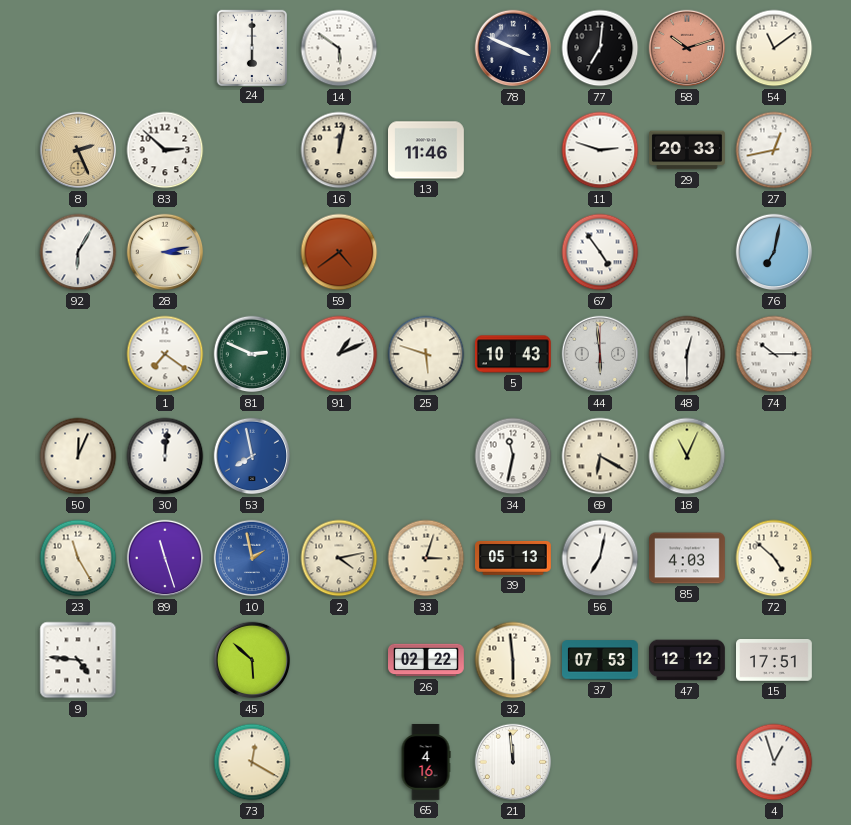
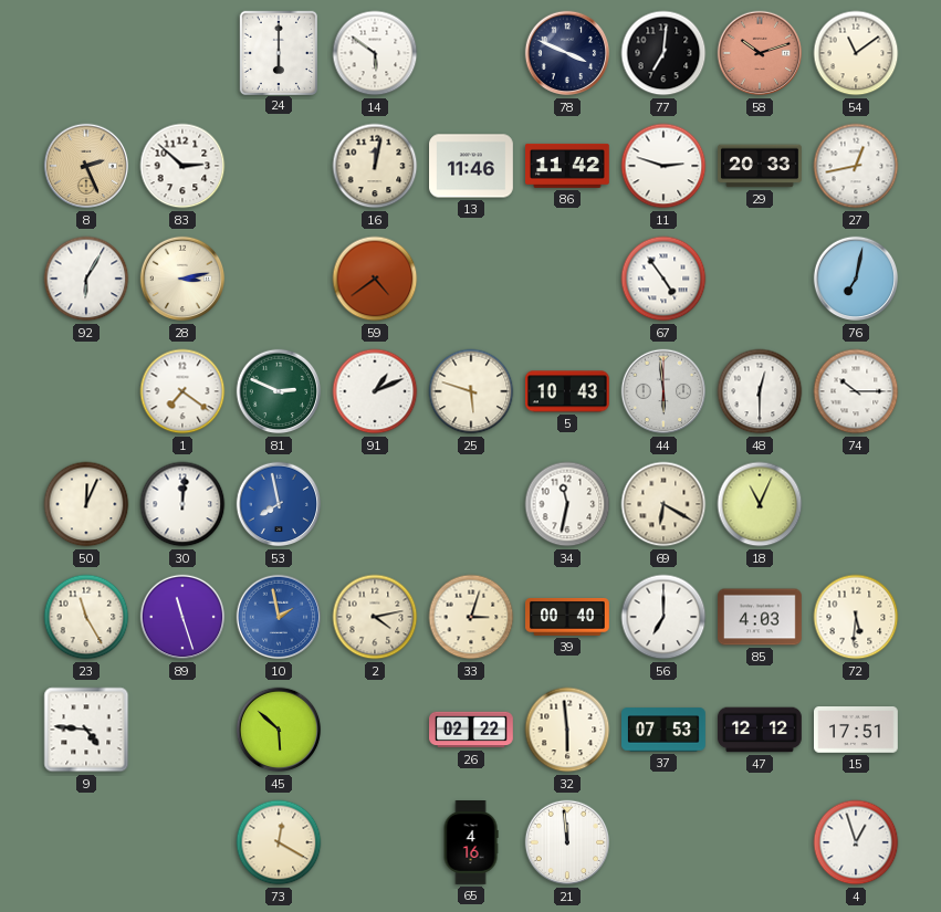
86: none -> 11:42 (568, 166)
39: 05:13 -> 00:40 (568, 617)
56: 7:02 -> 7:00 (663, 617)
72: 4:52 -> 5:31 (856, 617)
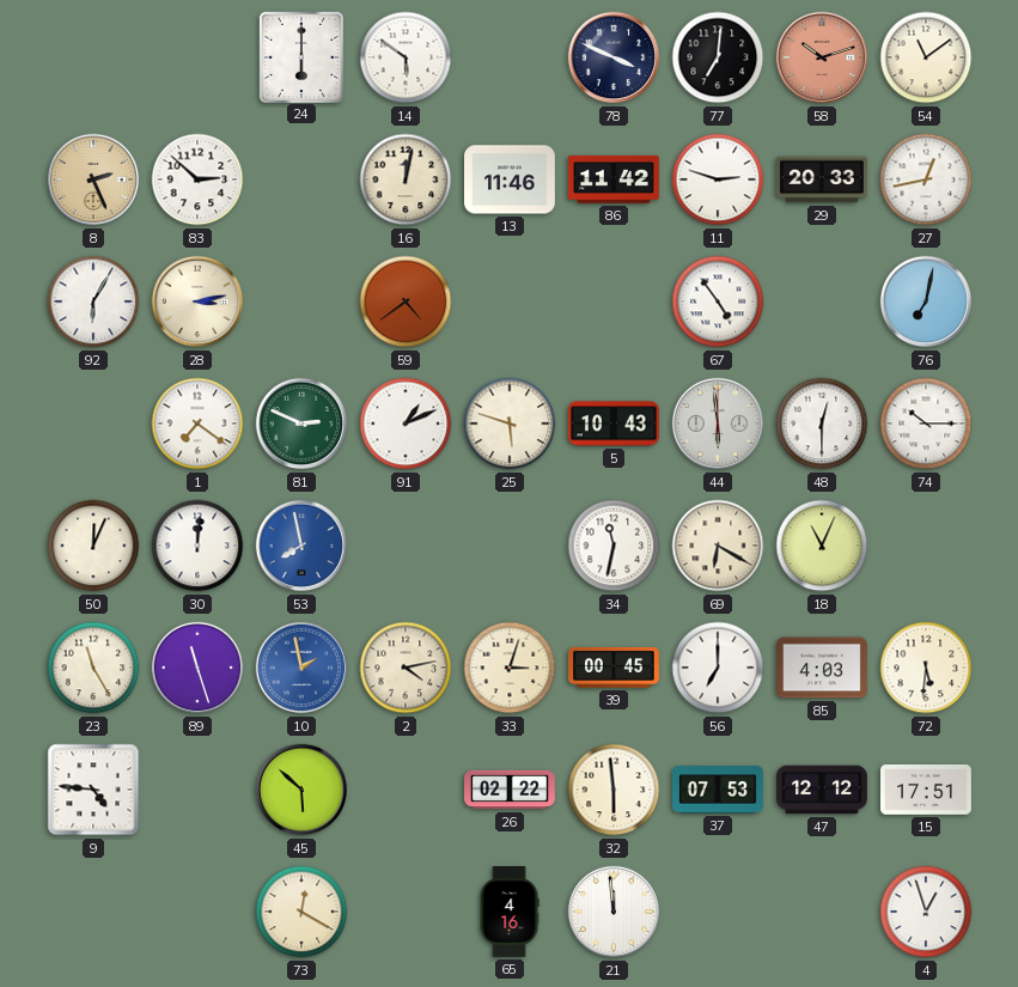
39: 00:40 -> 00:45 (615, 668)
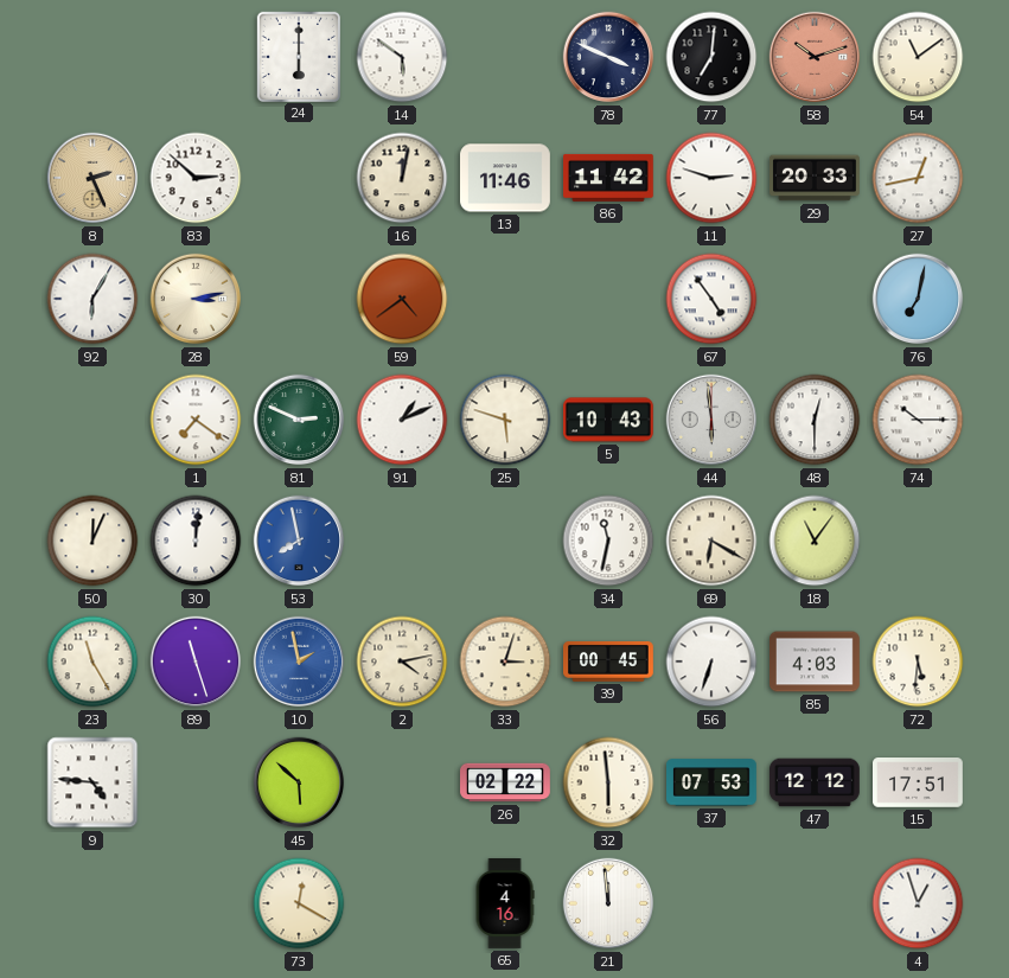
18: 11:04 -> 11:06 (815, 541)
56: 7:00 -> 6:33 (711, 661)
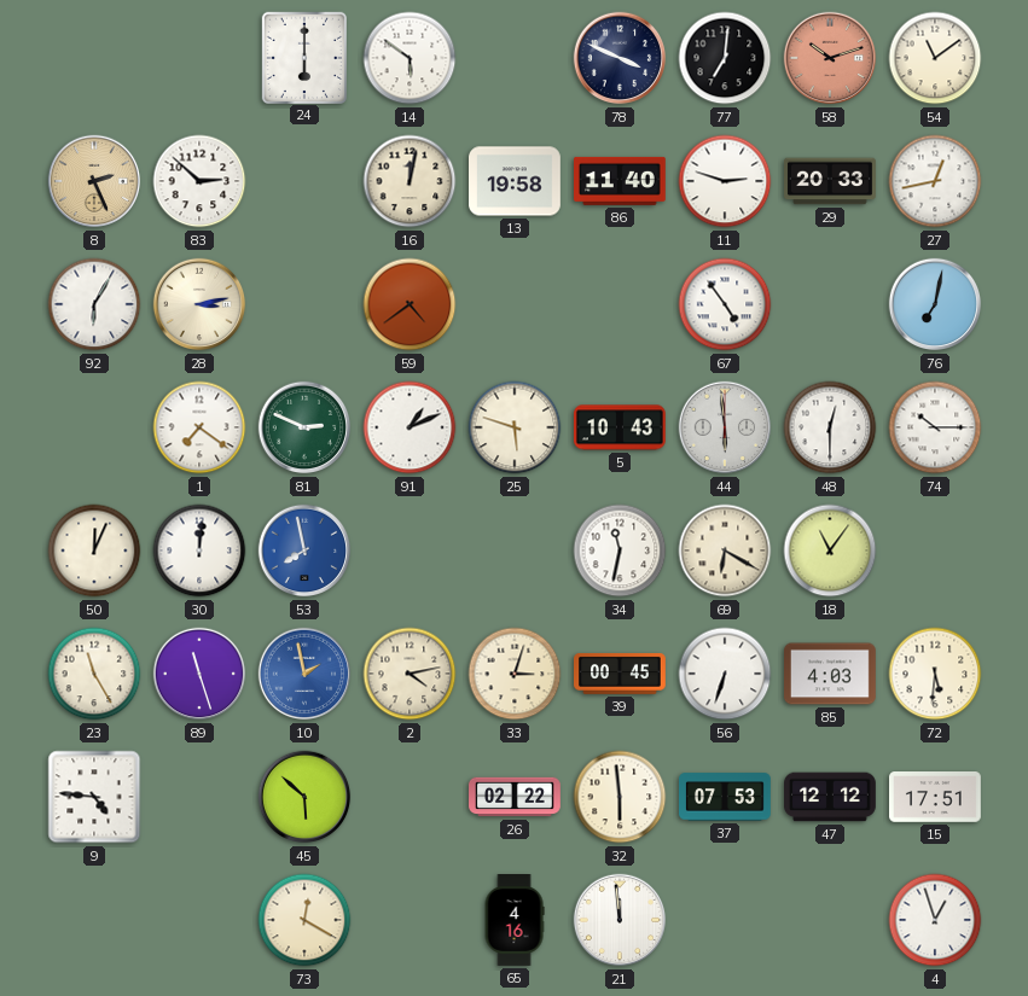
13: 11:46 -> 19:58 (516, 181)
86: 11:42 -> 11:40 (621, 181)
